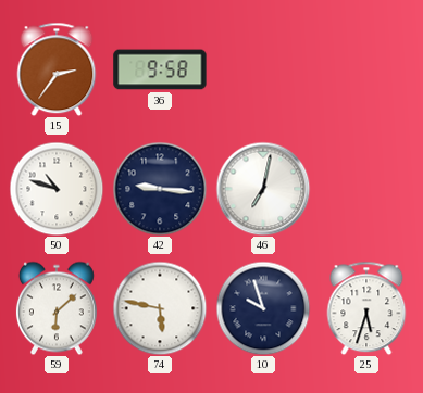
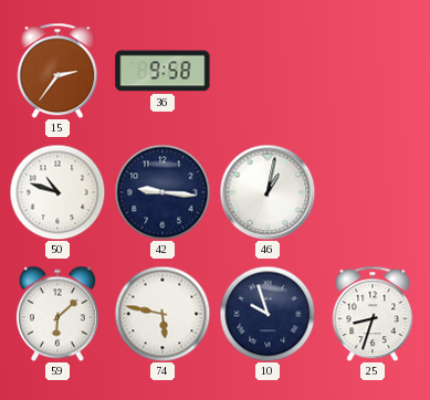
46: 7:02 -> 1:02 (268, 192)
25: 5:33 -> 8:33 (373, 314)
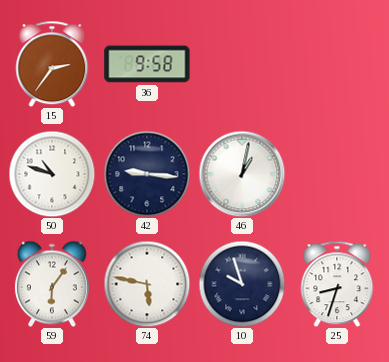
59: 6:08 -> 6:06 (52, 284)
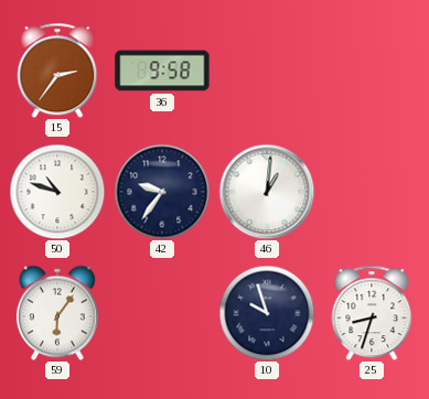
42: 9:16 -> 9:36 (162, 192)
46: 1:02 -> 1:01 (267, 192)
74: 5:47 -> none (147, 284)
